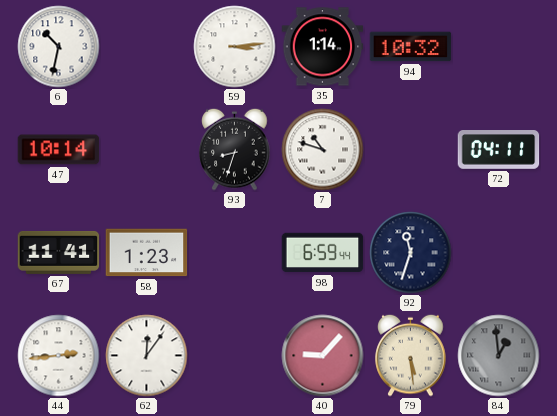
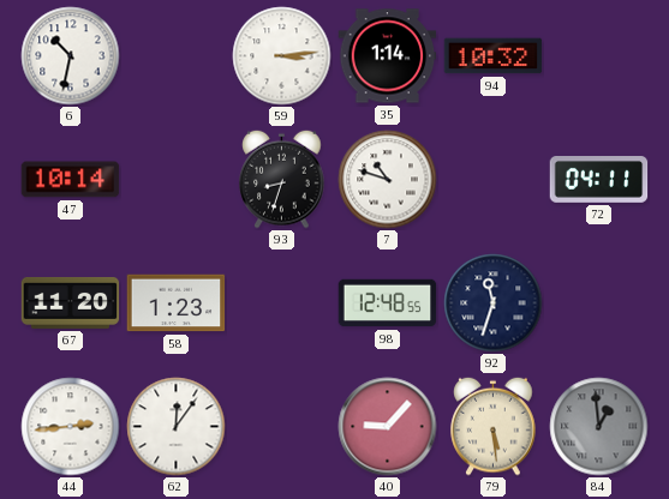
67: 11:41 -> 11:20 (71, 302)
98: 6:59 -> 12:48 (388, 303)
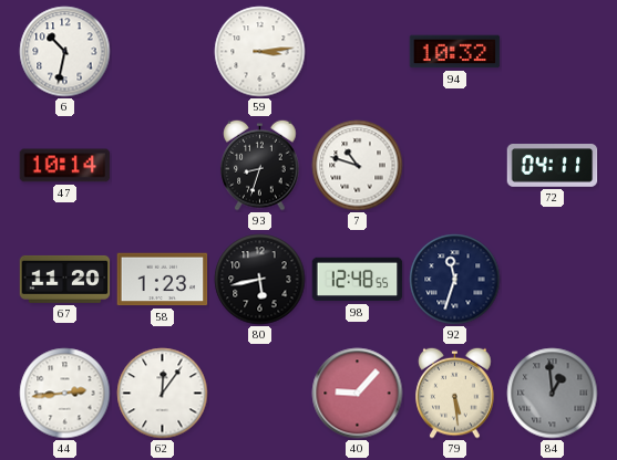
35: 1:14 -> none (388, 56)
80: none -> 5:43 (260, 280)
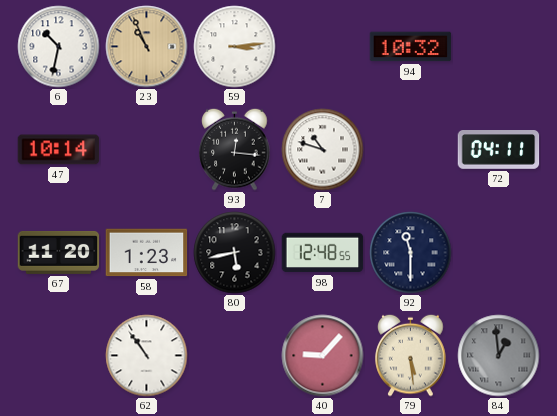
23: none -> 10:56 (147, 47)
93: 8:33 -> 12:16 (235, 149)
92: 11:33 -> 11:30 (411, 253)
44: 2:44 -> none (65, 394)
62: 12:06 -> 10:54 (147, 356)
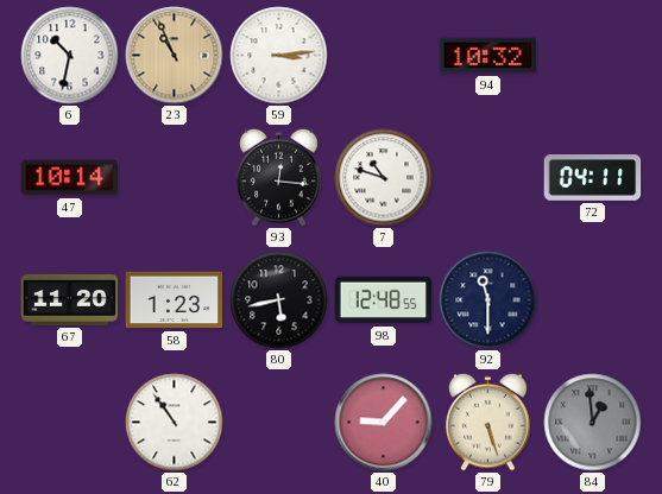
79: 5:29 -> 5:27 (488, 422)
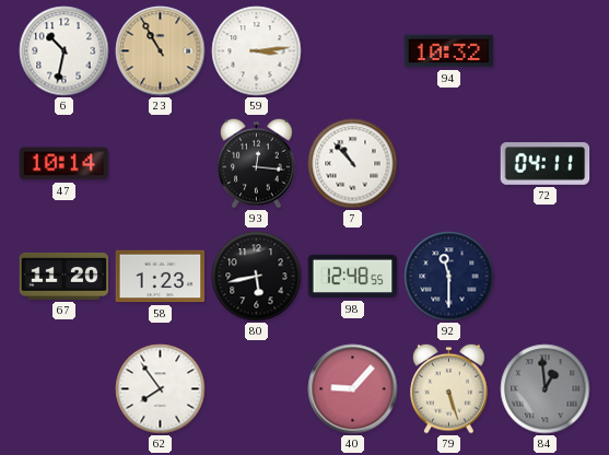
23: 10:56 -> 10:55 (161, 51)
7: 10:48 -> 10:53 (353, 164)
62: 10:54 -> 7:54 (161, 389)
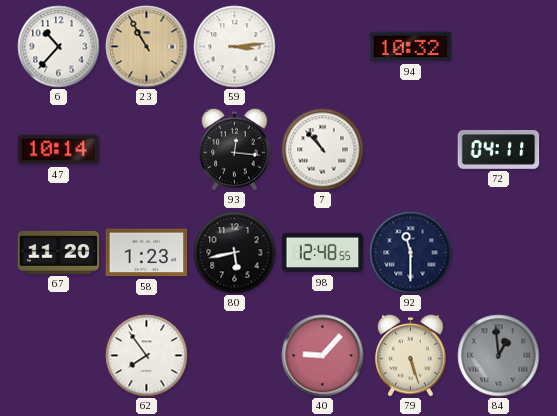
6: 10:32 -> 10:37 (59, 47)
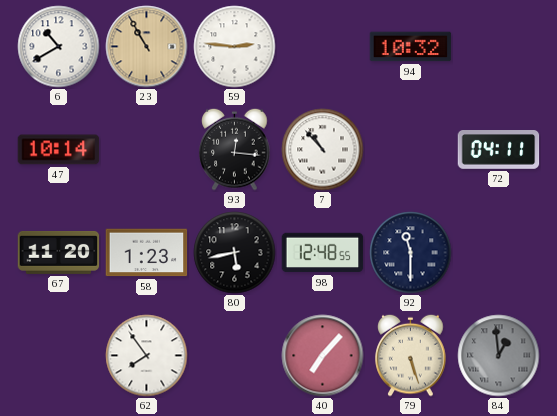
6: 10:37 -> 10:40 (59, 47)
59: 3:14 -> 2:46 (235, 47)
40: 9:07 -> 7:07 (323, 356)
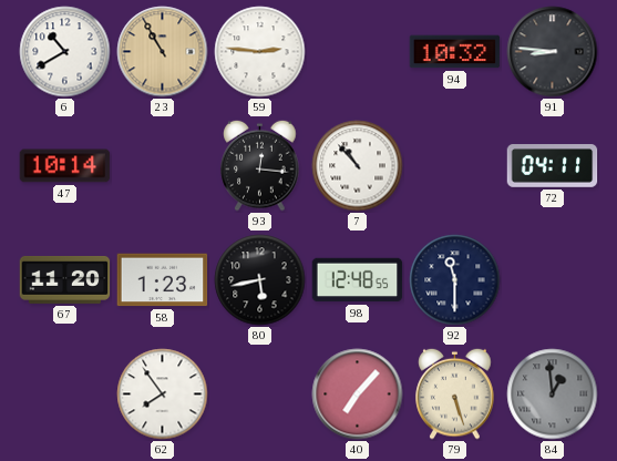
91: none -> 8:46 (553, 52)
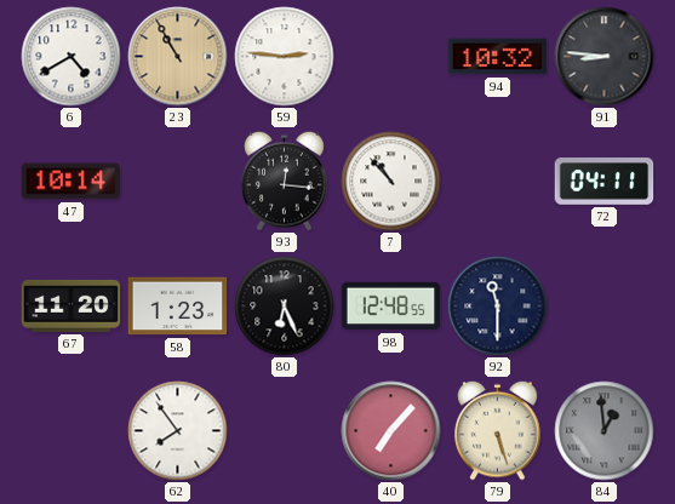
6: 10:40 -> 4:40 (71, 57)
80: 5:43 -> 6:26 (285, 307)
